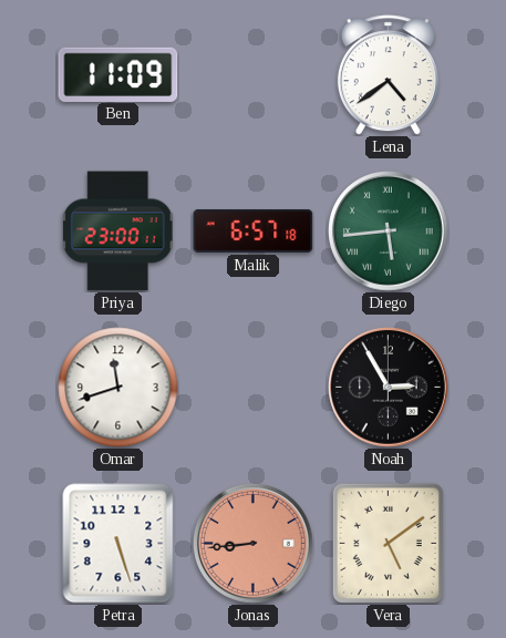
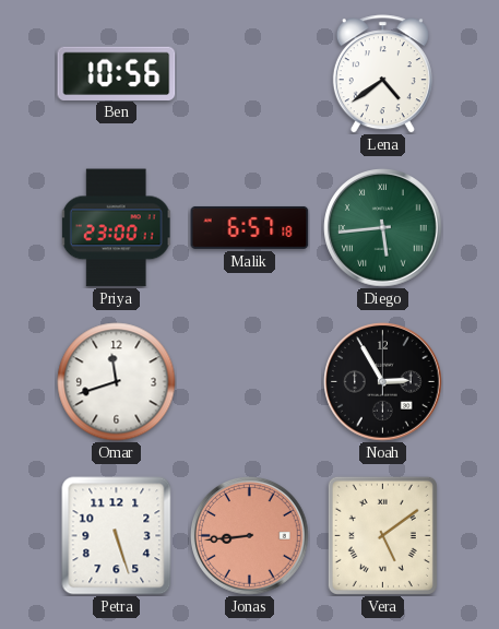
Ben: 11:09 -> 10:56 (117, 73)
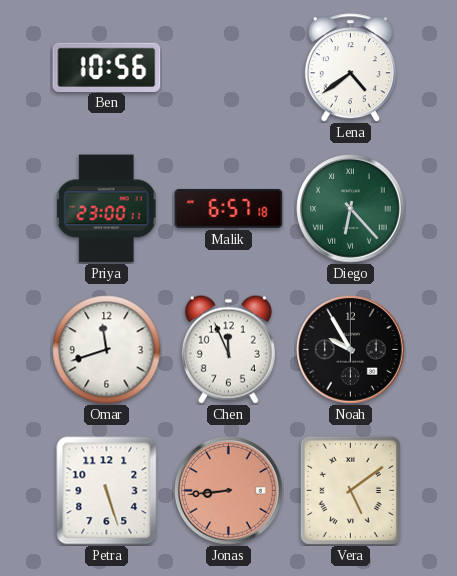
Diego: 5:44 -> 6:23 (351, 209)
Chen: none -> 11:56 (228, 349)
Noah: 2:55 -> 9:55 (351, 350)
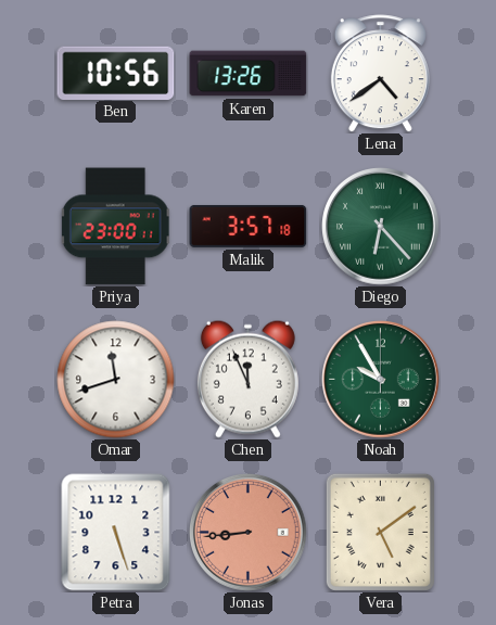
Karen: none -> 13:26 (249, 74)
Malik: 6:57 -> 3:57 (249, 226)
Noah dial: black -> green (381, 380)
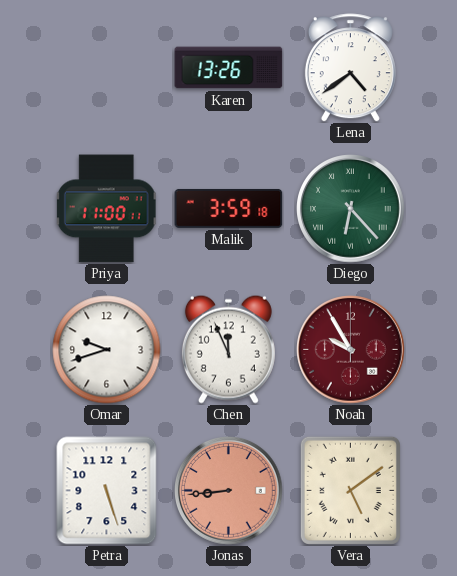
Ben: 10:56 -> none (116, 73)
Priya: 23:00 -> 11:00 (106, 209)
Malik: 3:57 -> 3:59 (229, 208)
Omar: 11:42 -> 9:42 (107, 350)
Noah dial: green -> burgundy (351, 350)
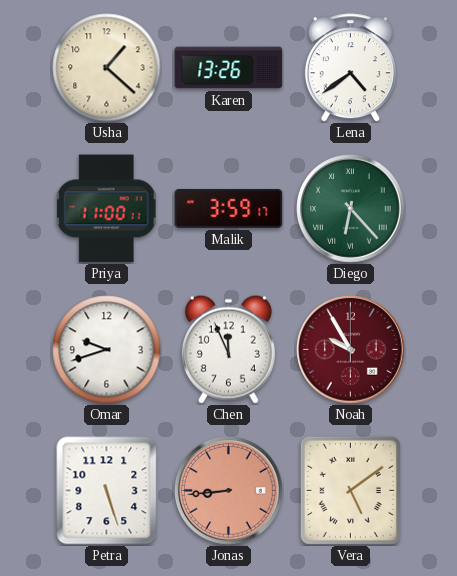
Usha: none -> 1:22 (107, 68)
Malik: 3:59:18 -> 3:59:17 (229, 208)
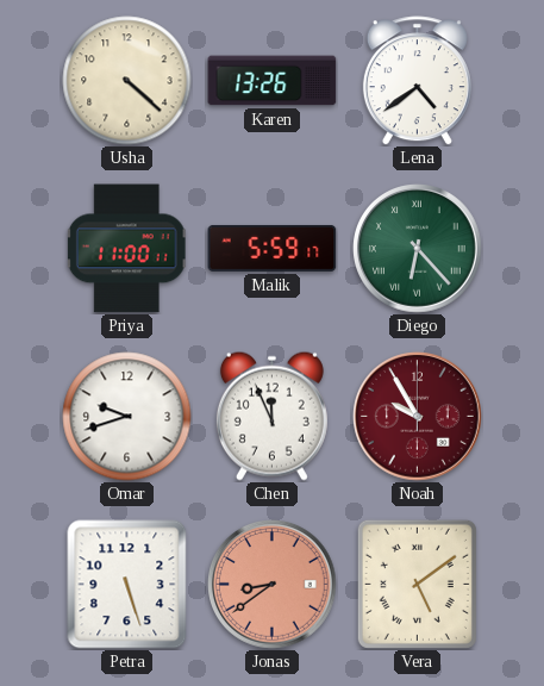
Usha: 1:22 -> 4:22 (127, 81)
Malik: 3:59 -> 5:59 (273, 248)
Jonas: 8:44 -> 8:39 (273, 585)
